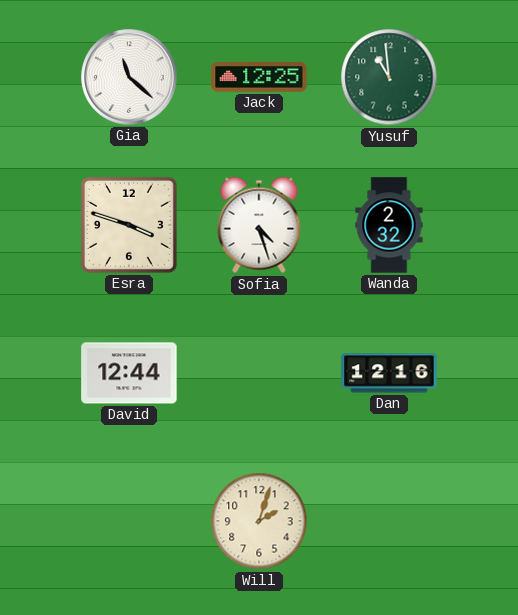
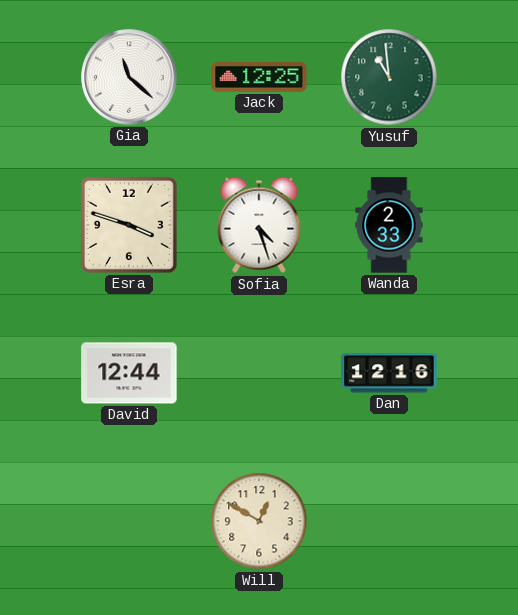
Wanda: 2:32 -> 2:33 (389, 225)
Will: 2:03 -> 12:50 (259, 521)
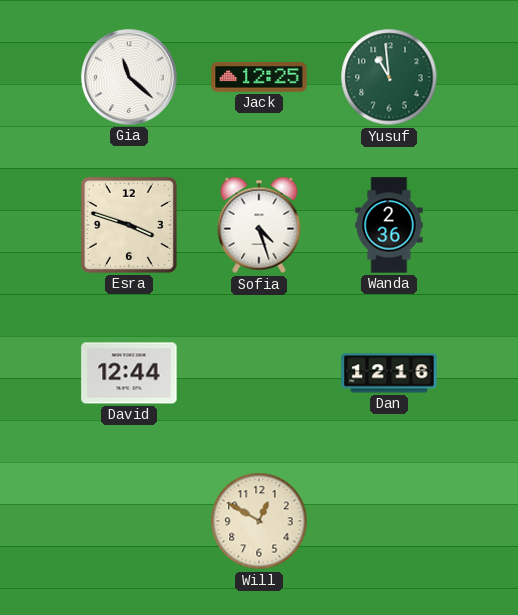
Wanda: 2:33 -> 2:36 (389, 225)
